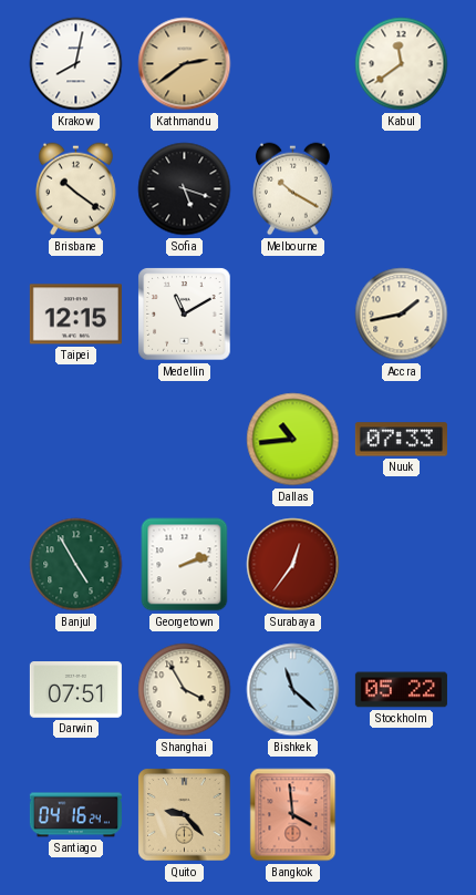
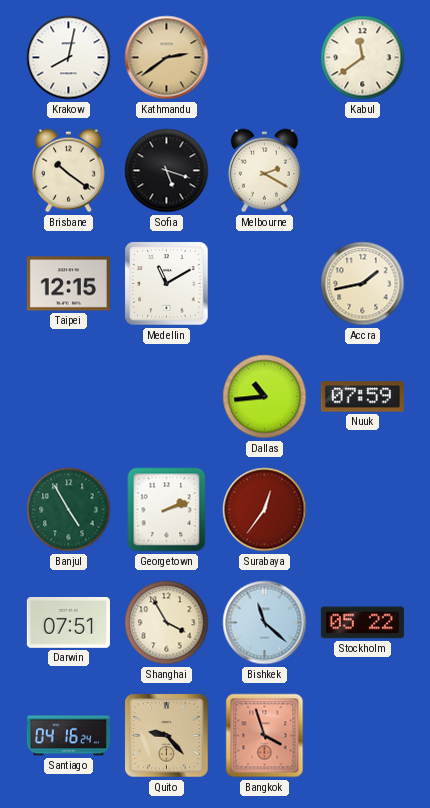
Melbourne: 10:20 -> 2:20 (264, 171)
Nuuk: 07:33 -> 07:59 (362, 397)
Bangkok: 3:59 -> 3:57 (265, 736)
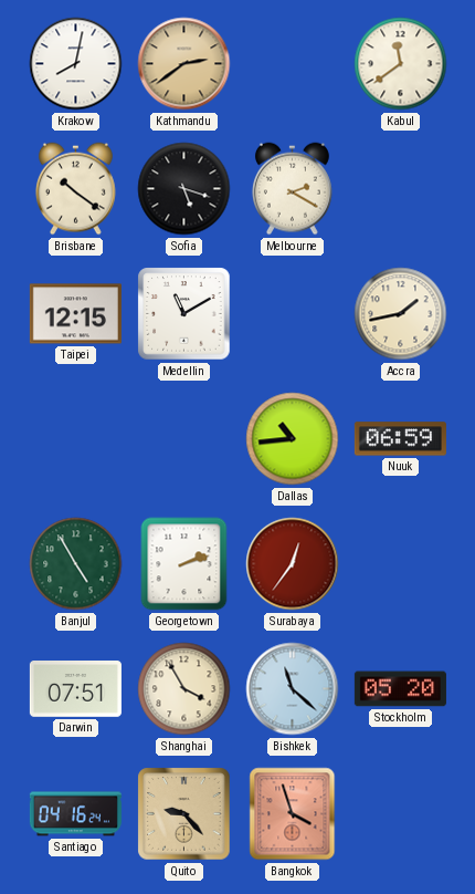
Nuuk: 07:59 -> 06:59 (400, 439)
Stockholm: 05:22 -> 05:20 (400, 689)
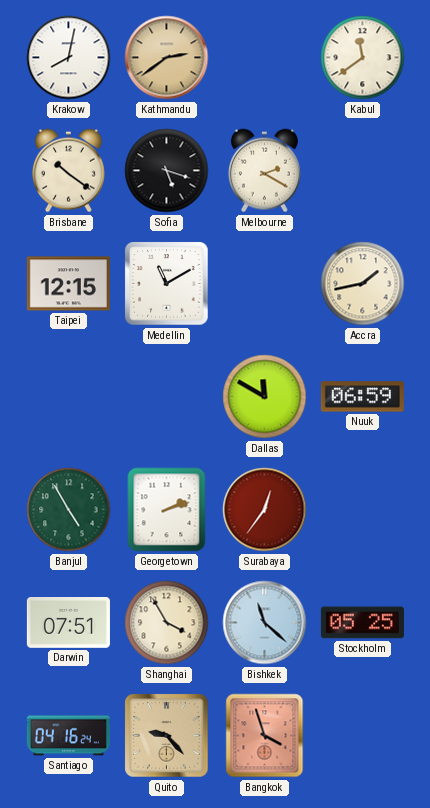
Dallas: 10:44 -> 11:50 (265, 397)
Stockholm: 05:20 -> 05:25 (362, 623)
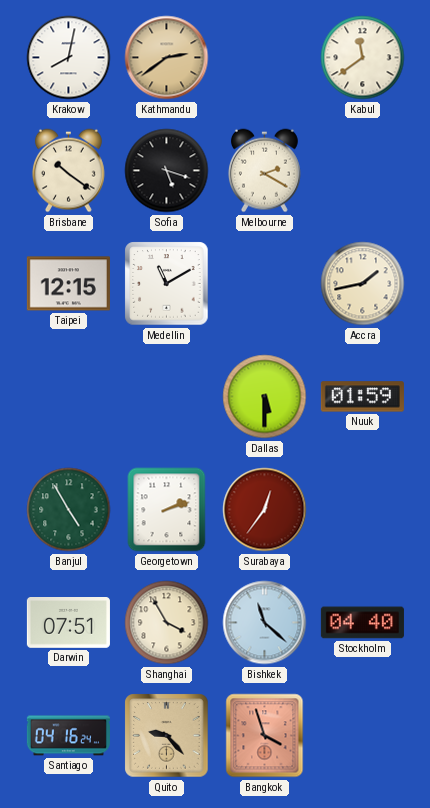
Dallas: 11:50 -> 5:30 (265, 397)
Nuuk: 06:59 -> 01:59 (362, 397)
Stockholm: 05:25 -> 04:40 (362, 623)
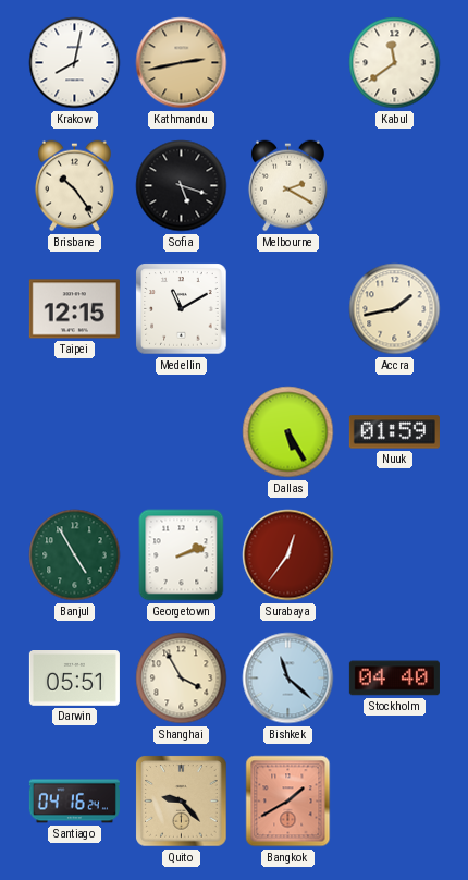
Kathmandu: 2:39 -> 2:43 (182, 63)
Brisbane: 10:21 -> 10:24 (74, 186)
Dallas: 5:30 -> 5:25 (288, 432)
Darwin: 07:51 -> 05:51 (74, 679)
Bangkok: 3:57 -> 1:40 (288, 802)
